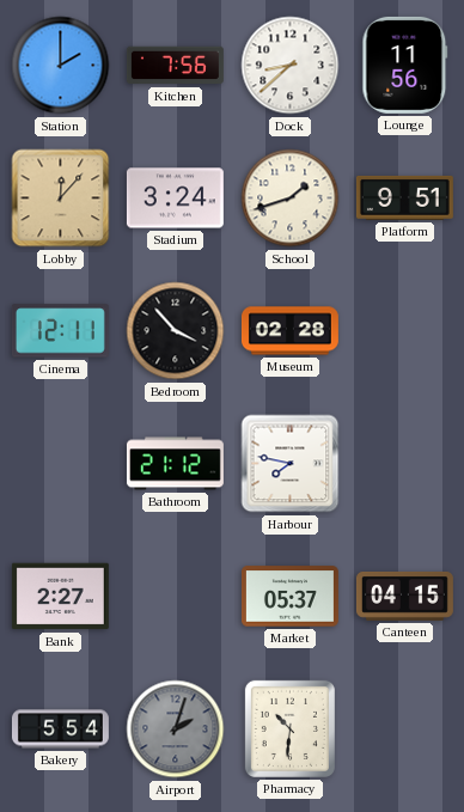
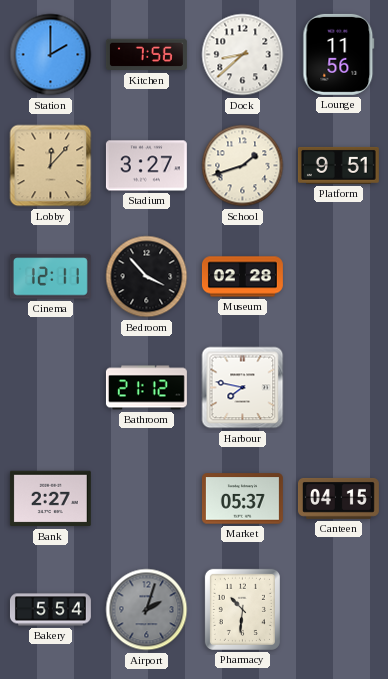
Stadium: 3:24 -> 3:27 (146, 166)
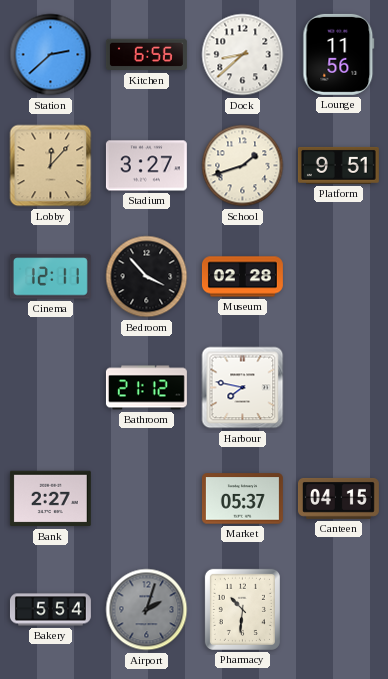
Station: 2:00 -> 2:38 (51, 55)
Kitchen: 7:56 -> 6:56 (146, 55)
